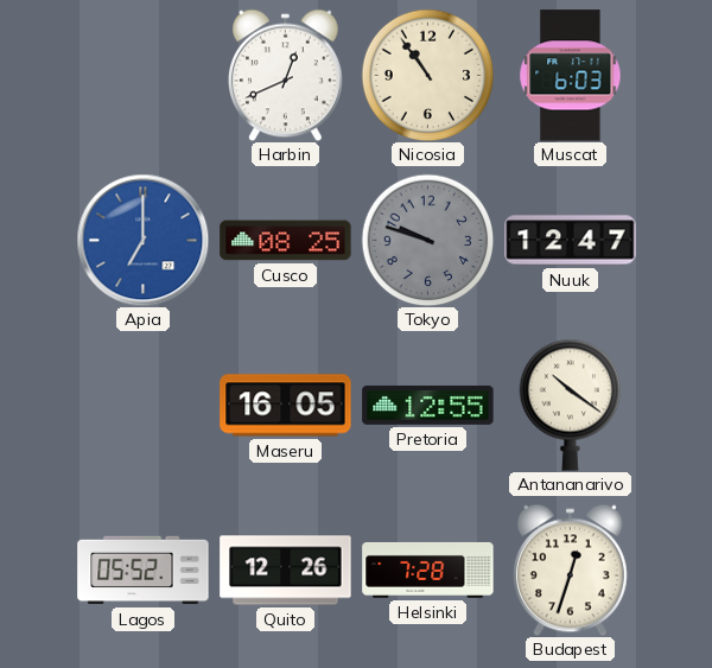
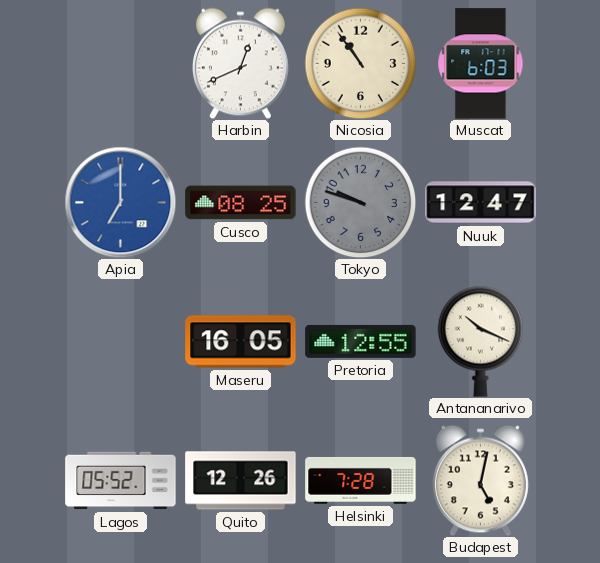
Antananarivo: 10:21 -> 10:19 (481, 341)
Budapest: 12:33 -> 5:02 (480, 480)
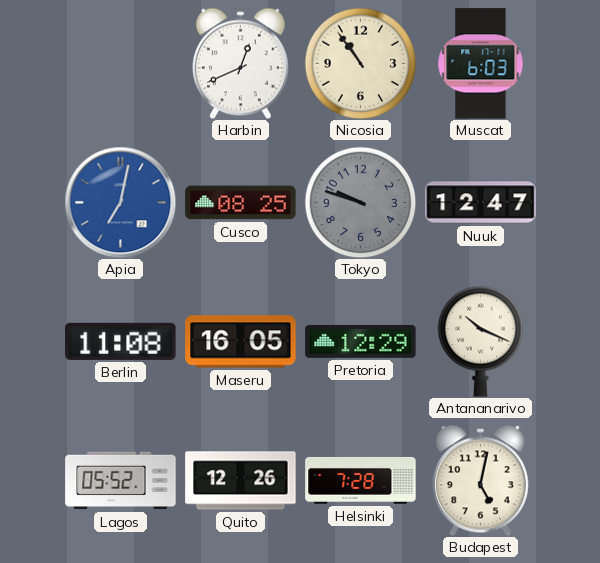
Apia: 7:00 -> 7:02 (120, 202)
Berlin: none -> 11:08 (121, 341)
Pretoria: 12:55 -> 12:29 (361, 341)
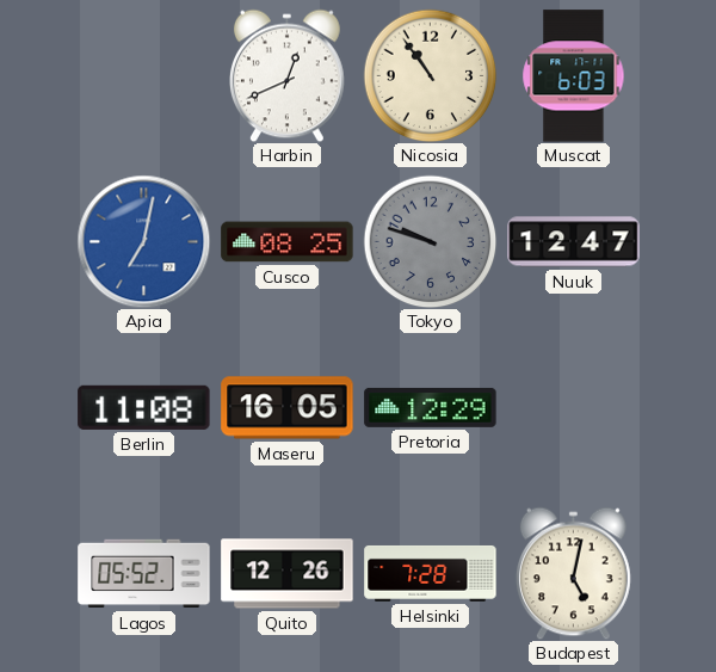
Antananarivo: 10:19 -> none (481, 341)
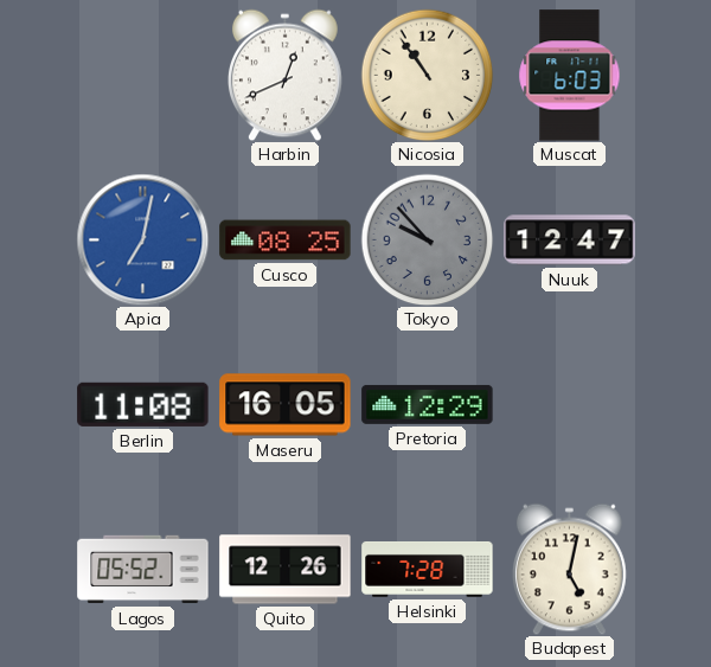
Tokyo: 9:48 -> 9:53 (427, 239)
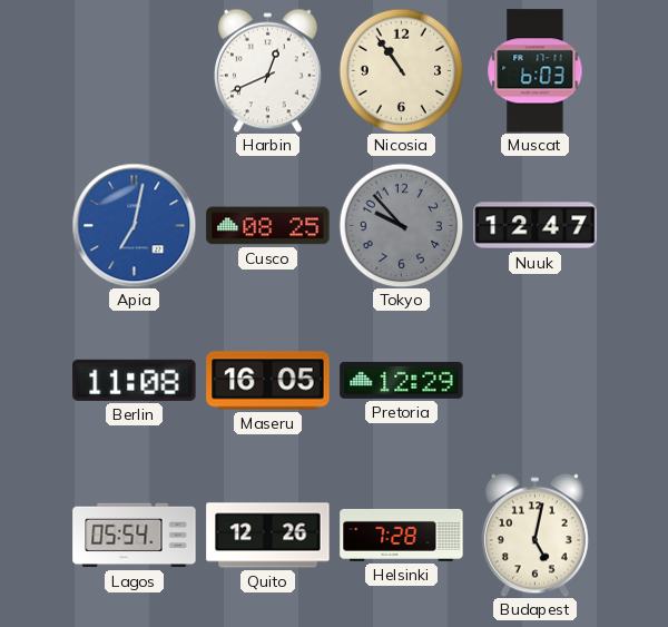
Lagos: 05:52 -> 05:54 (135, 536)
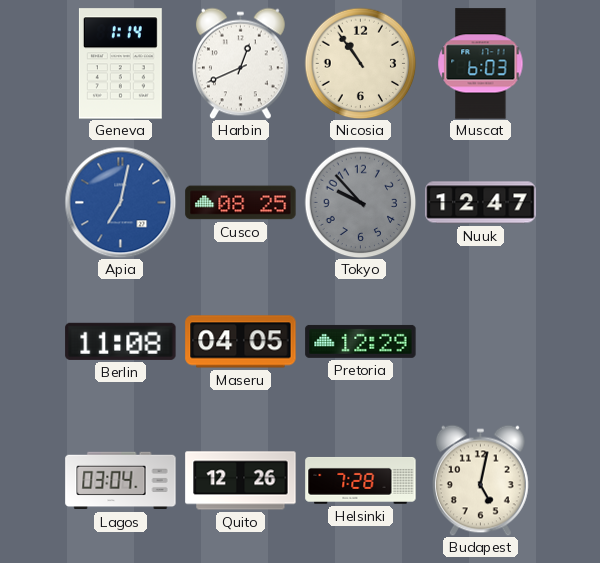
Geneva: none -> 1:14 (120, 64)
Maseru: 16:05 -> 04:05 (241, 342)
Lagos: 05:54 -> 03:04 (121, 481)
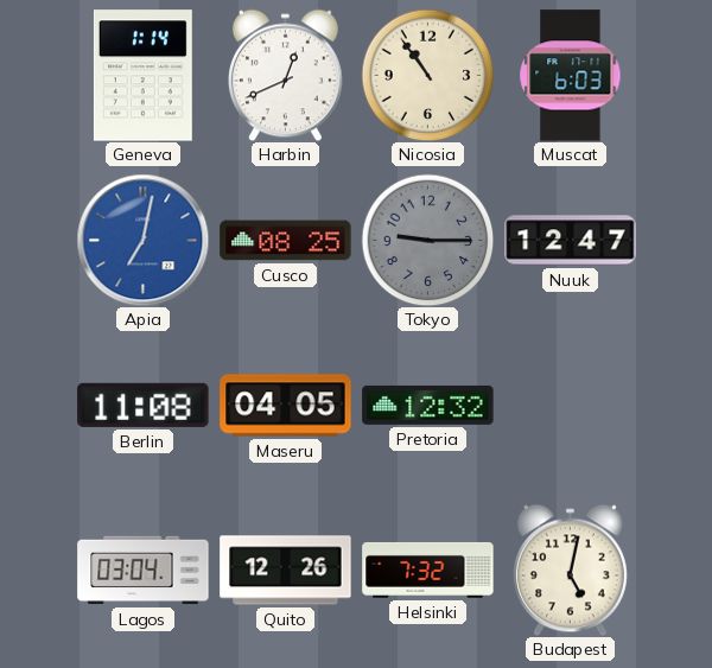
Tokyo: 9:53 -> 9:15 (427, 240)
Pretoria: 12:29 -> 12:32 (428, 405)
Helsinki: 7:28 -> 7:32 (428, 570)
